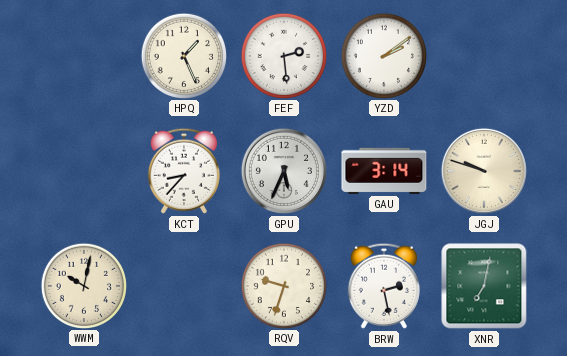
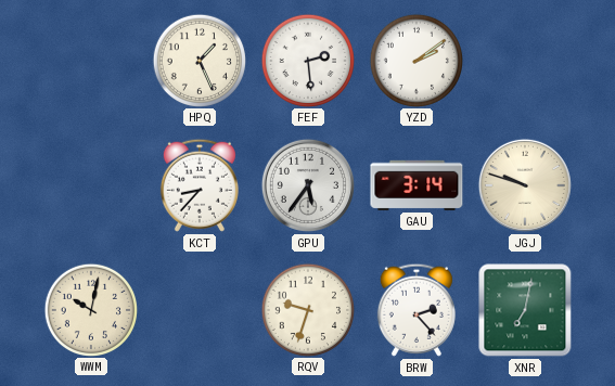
GPU: 5:34 -> 5:36 (308, 185)
BRW: 2:28 -> 2:23 (417, 310)
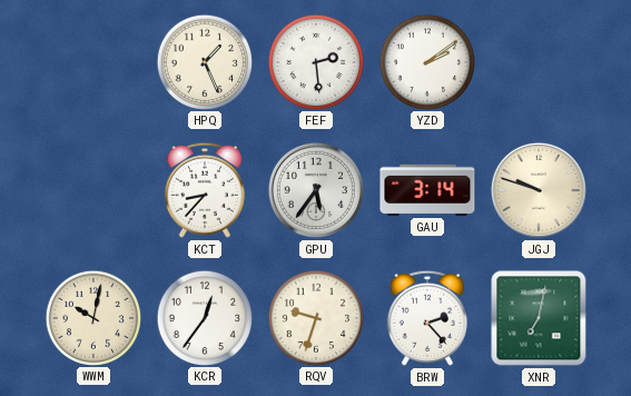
KCR: none -> 12:36 (204, 317)
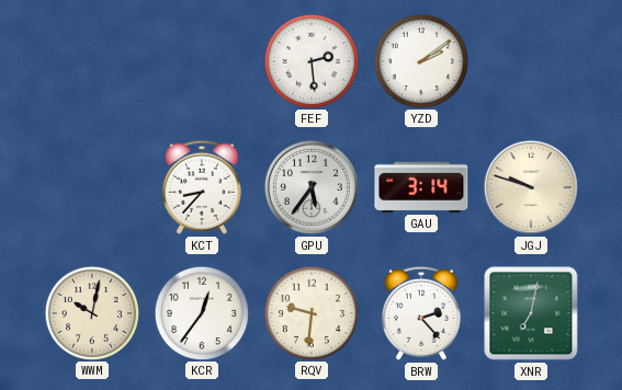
HPQ: 1:26 -> none (204, 61)
RQV: 9:33 -> 9:31 (310, 312)
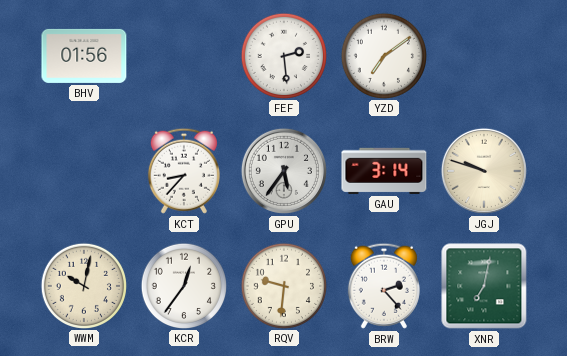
BHV: none -> 01:56 (84, 56)
YZD: 2:09 -> 7:09 (383, 55)
